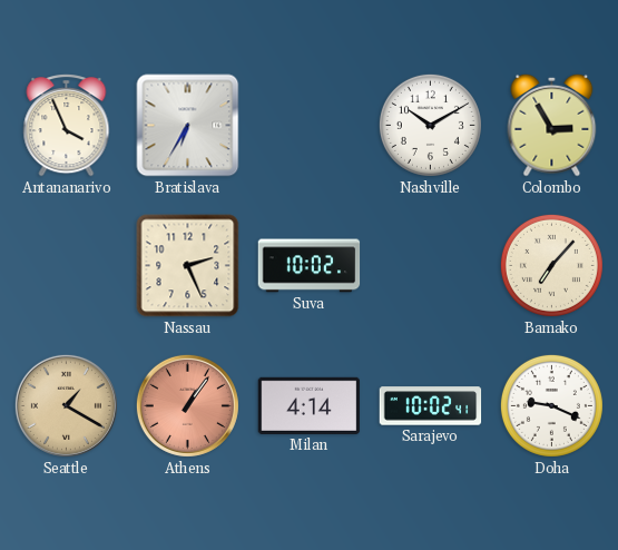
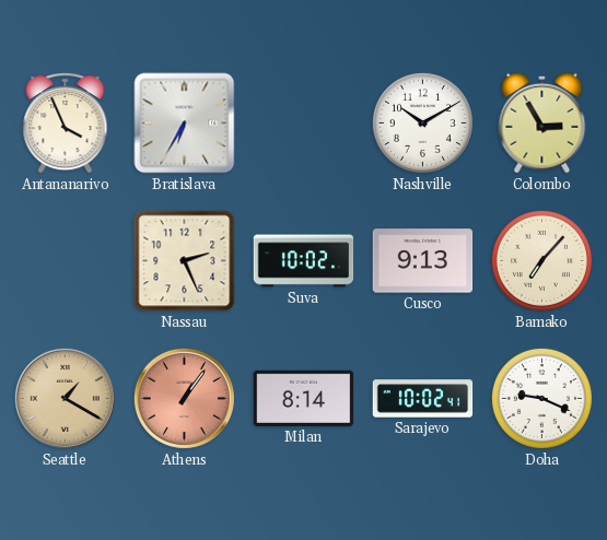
Cusco: none -> 9:13 (423, 261)
Milan: 4:14 -> 8:14 (304, 398)
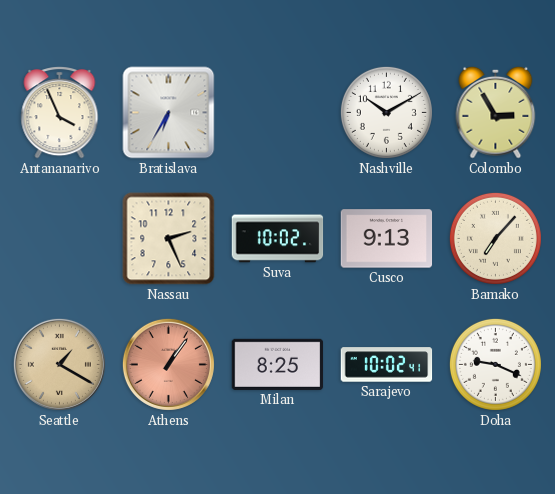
Milan: 8:14 -> 8:25 (278, 364)
